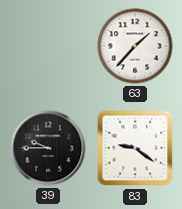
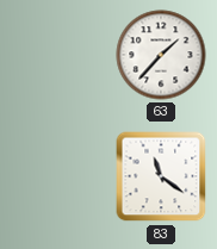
39: 9:45 -> none (48, 148)
83: 9:21 -> 11:21 (161, 176)
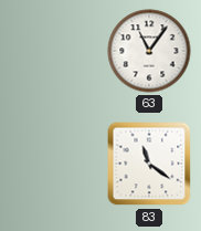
63: 1:37 -> 11:06 (149, 51)
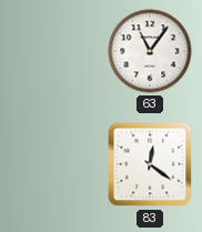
83: 11:21 -> 12:21 (150, 164)
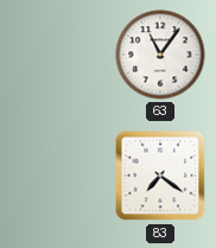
83: 12:21 -> 7:21 (160, 176)
